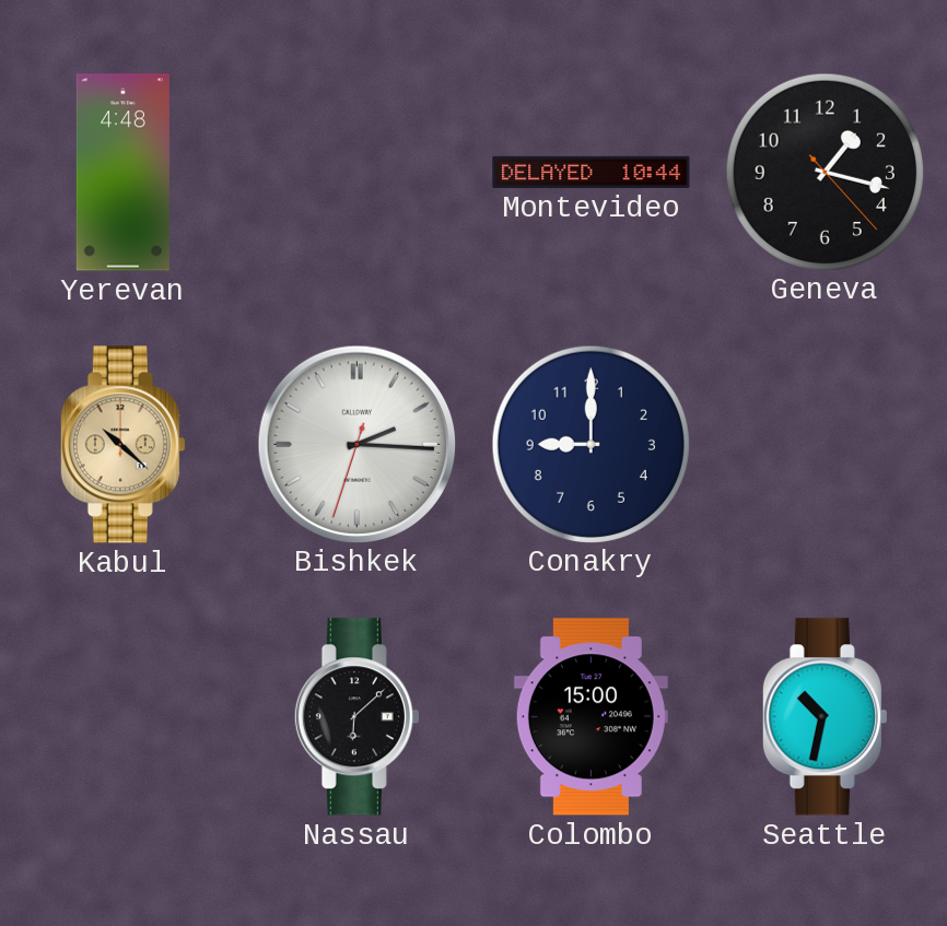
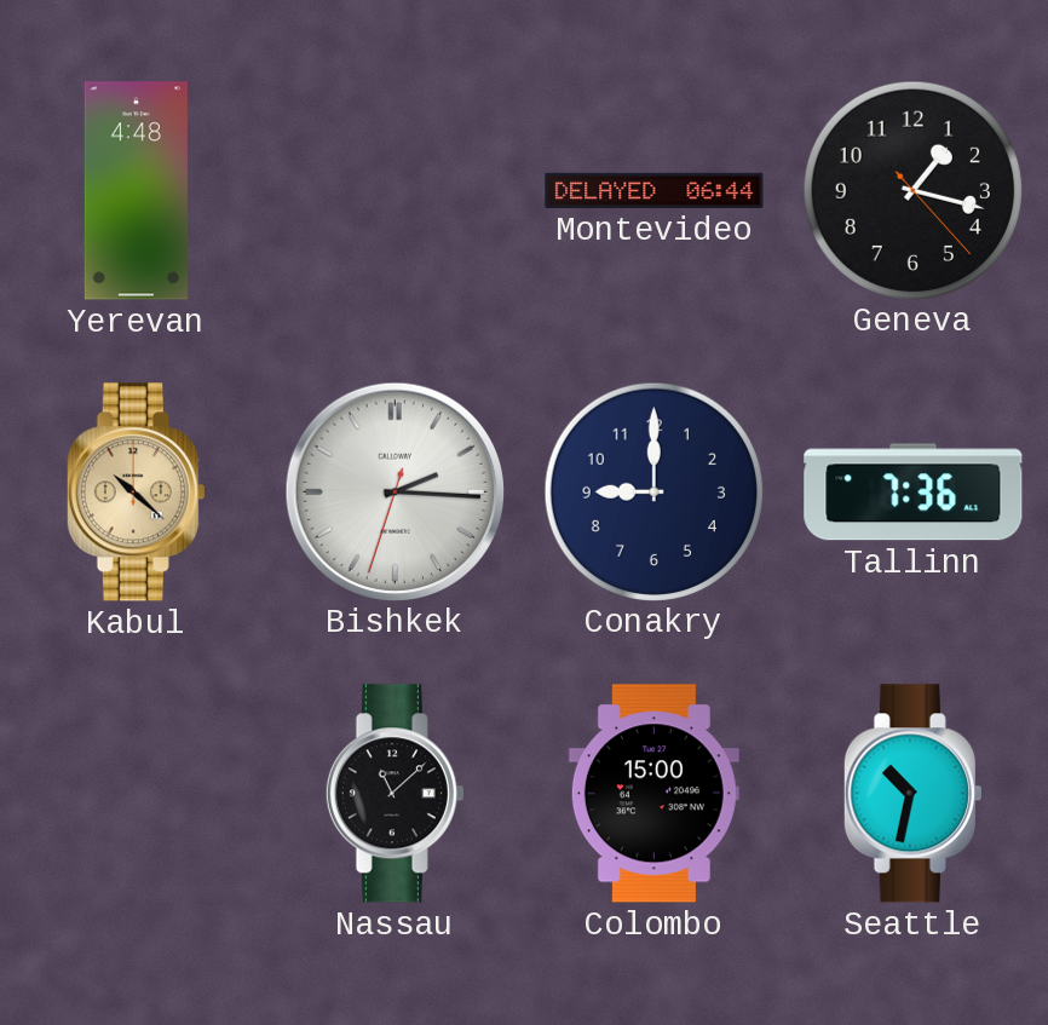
Montevideo: 10:44 -> 06:44 (655, 190)
Tallinn: none -> 7:36 (914, 493)
Nassau: 6:08 -> 11:08 (395, 794)
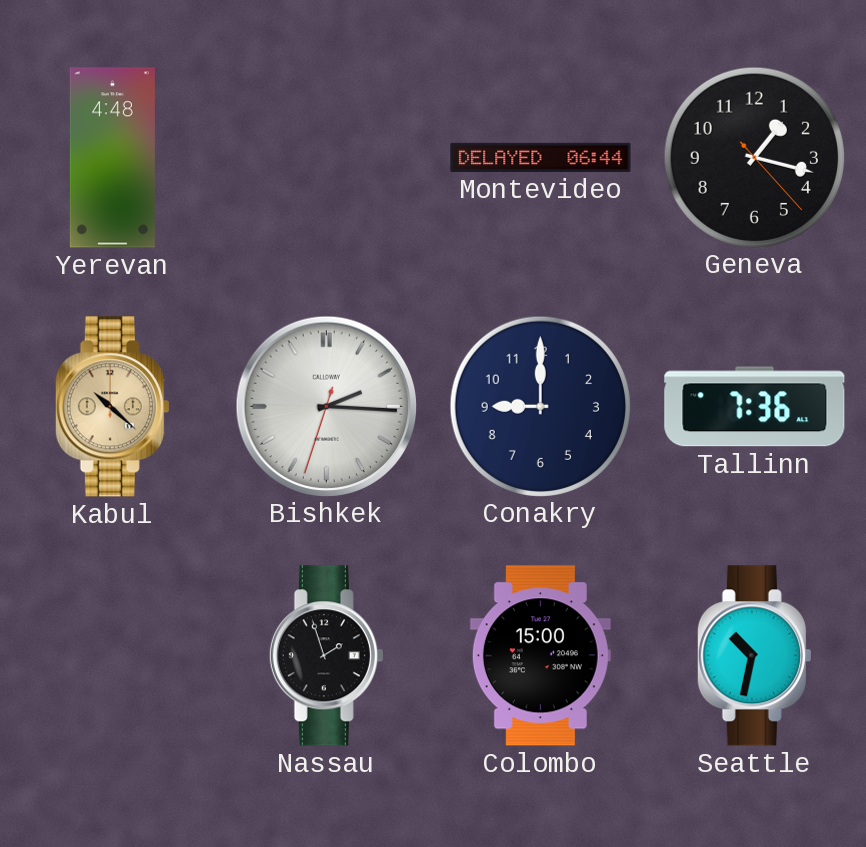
Nassau: 11:08 -> 1:57 (326, 656)
